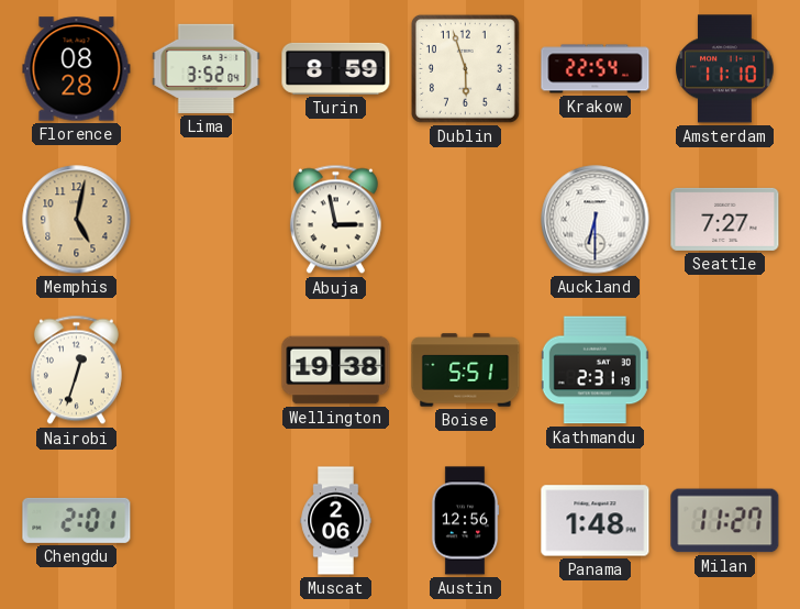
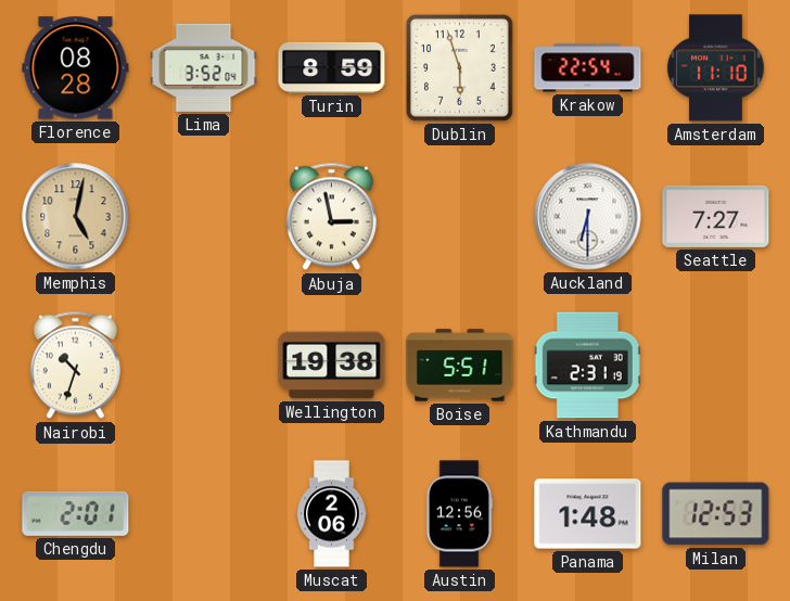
Nairobi: 12:33 -> 10:33 (75, 366)
Milan: 11:27 -> 12:53 (716, 514)
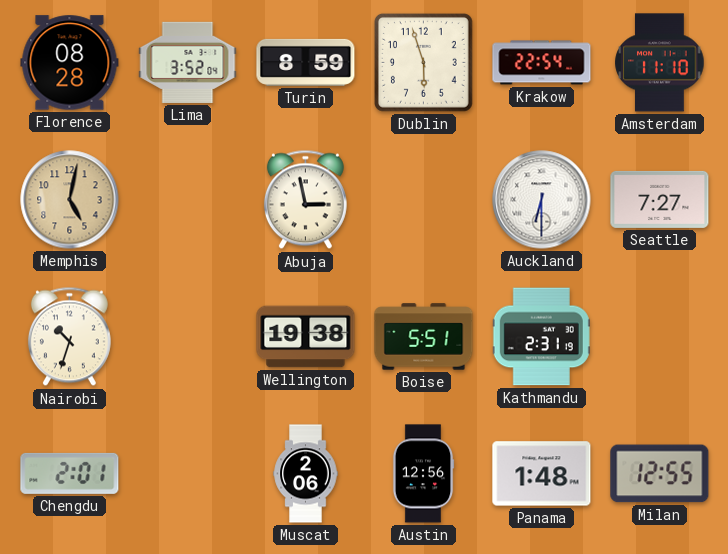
Milan: 12:53 -> 12:55 (660, 474)
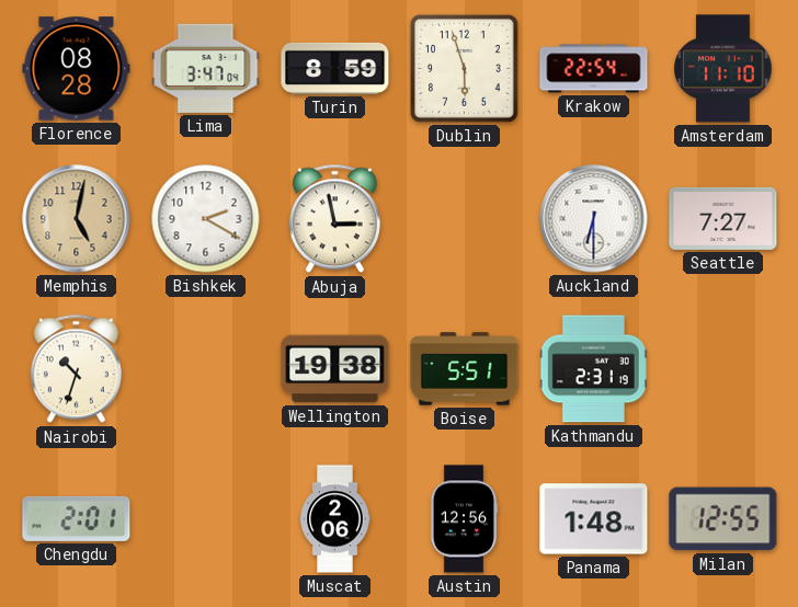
Lima: 3:52 -> 3:47 (206, 68)
Bishkek: none -> 2:20 (206, 219)
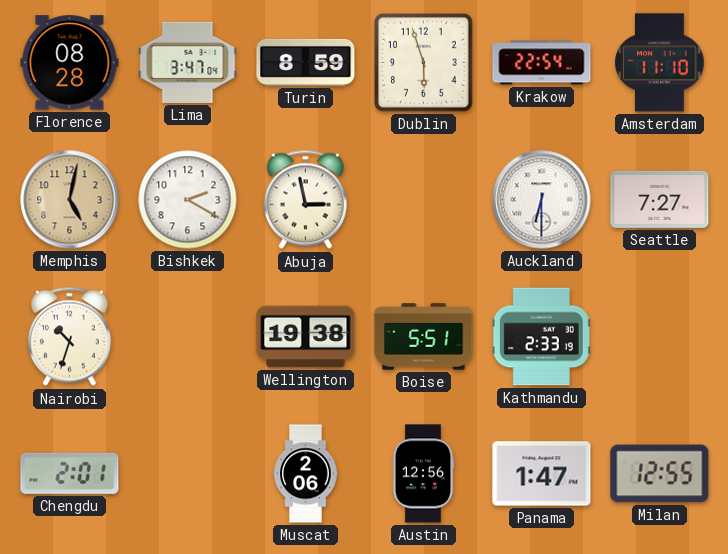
Kathmandu: 2:31 -> 2:33 (541, 337)
Panama: 1:48 -> 1:47 (542, 474)
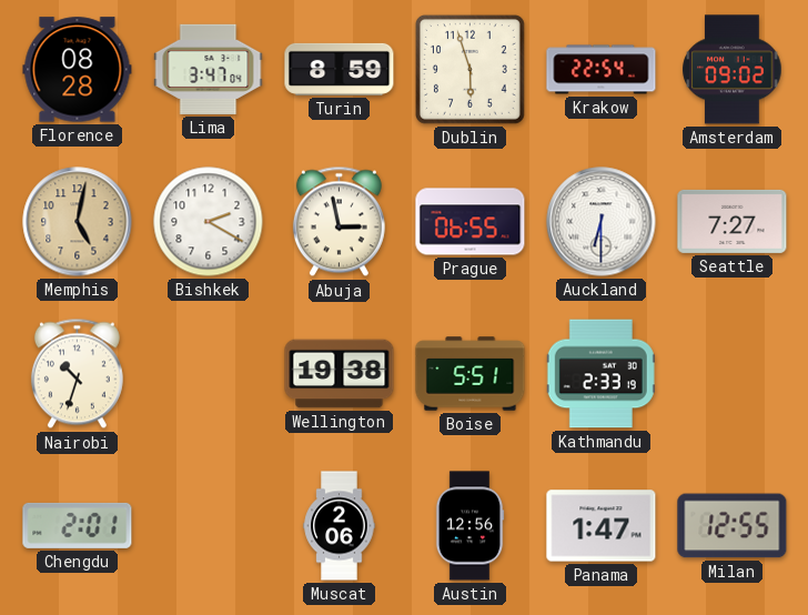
Amsterdam: 11:10 -> 09:02 (733, 70)
Prague: none -> 06:55 (471, 222)
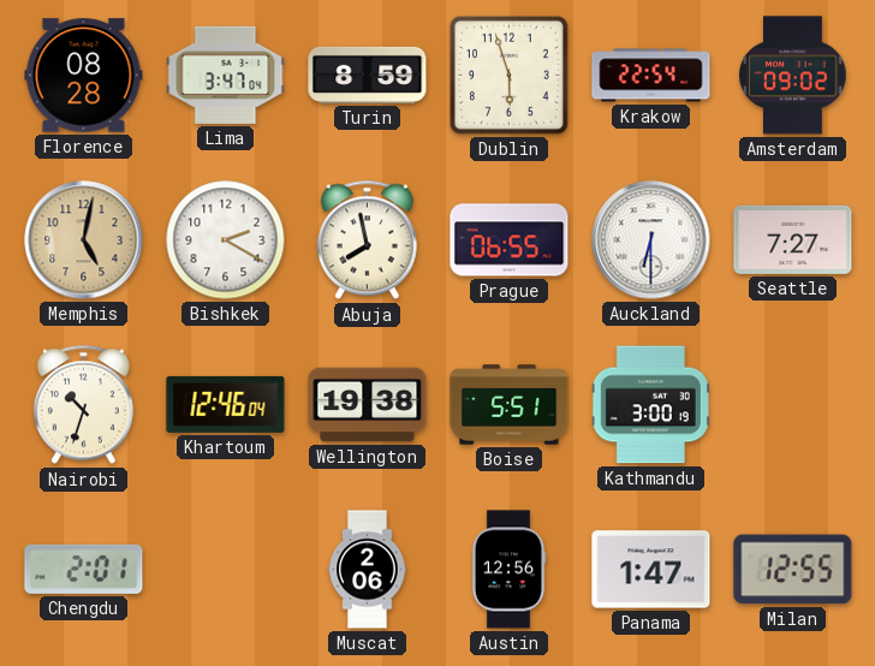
Abuja: 2:58 -> 7:58 (367, 240)
Khartoum: none -> 12:46 (226, 404)
Kathmandu: 2:33 -> 3:00 (650, 405)
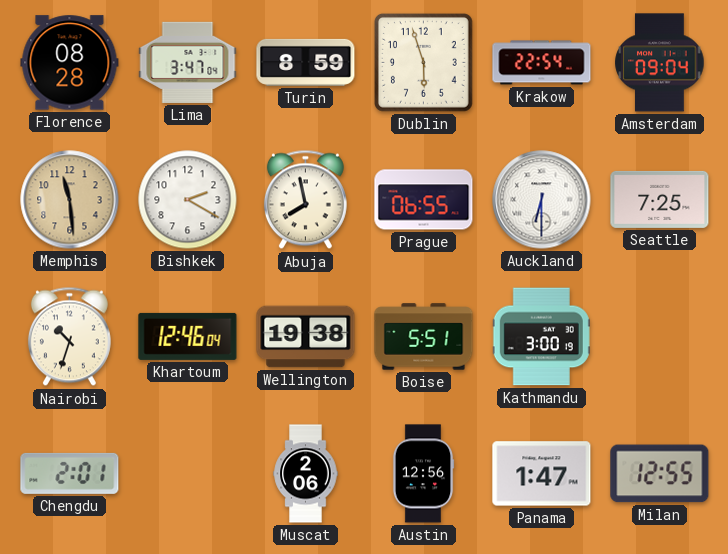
Amsterdam: 09:02 -> 09:04 (660, 63)
Memphis: 5:02 -> 11:29 (70, 200)
Seattle: 7:27 -> 7:25 (660, 199)
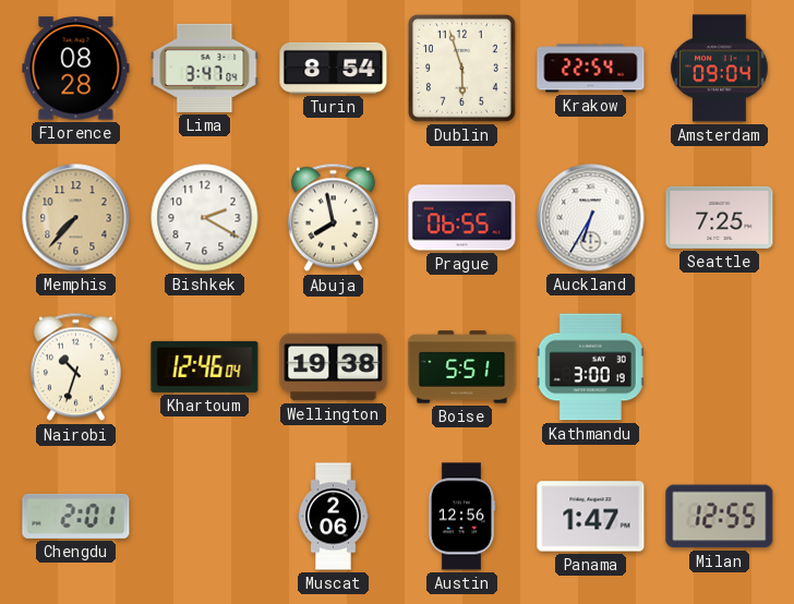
Turin: 8:59 -> 8:54 (334, 68)
Memphis: 11:29 -> 7:37 (76, 218)
Auckland: 6:30 -> 6:35 (591, 218)
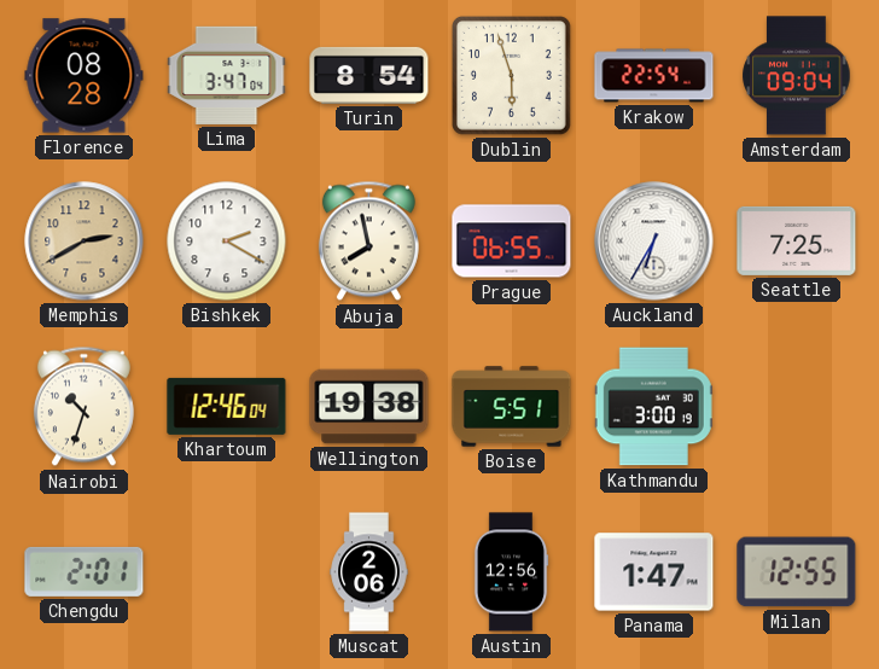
Memphis: 7:37 -> 2:40 (85, 242)
